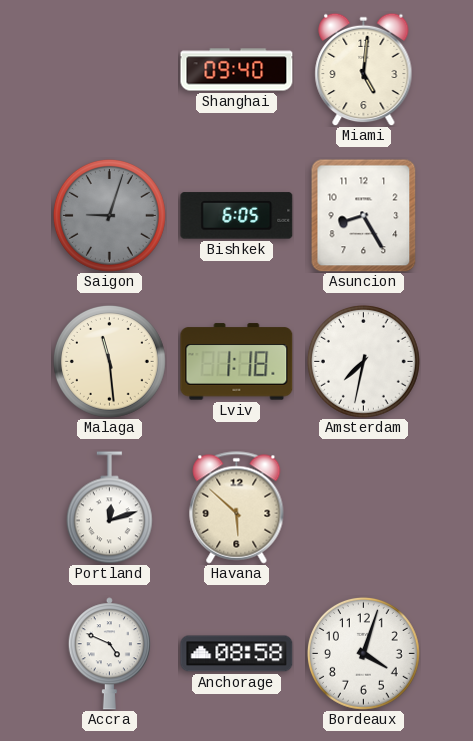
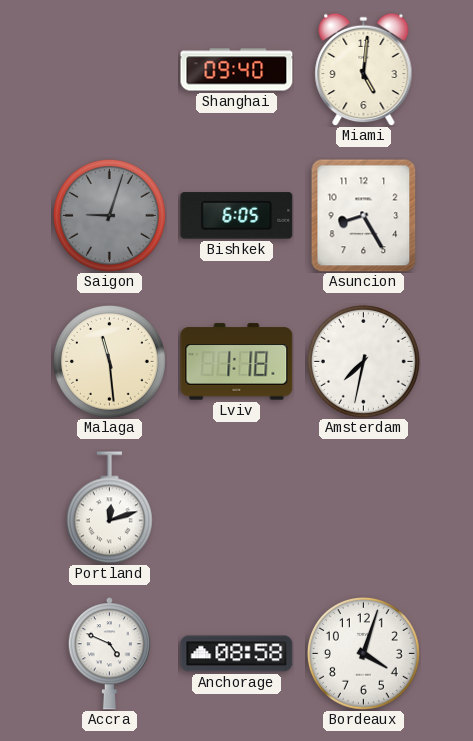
Havana: 5:52 -> none (237, 508)
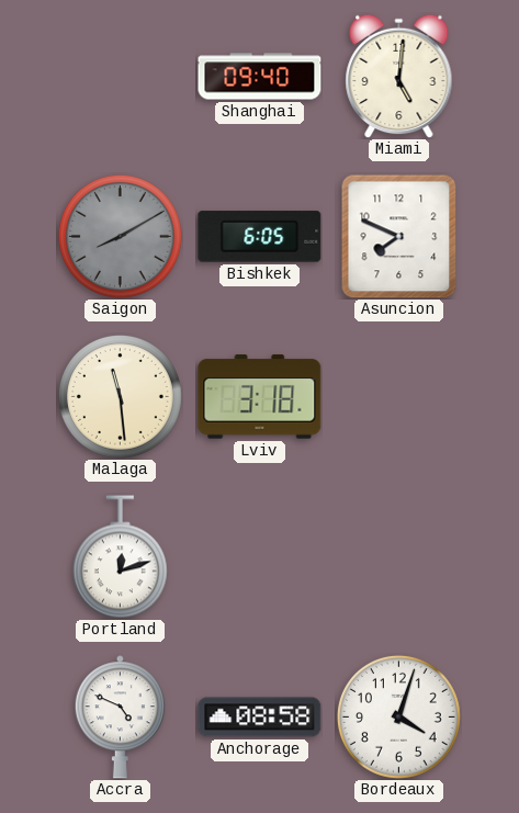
Saigon: 9:03 -> 8:10 (120, 236)
Asuncion: 8:25 -> 7:49 (399, 236)
Lviv: 1:18 -> 3:18 (260, 397)
Amsterdam: 7:32 -> none (363, 361)
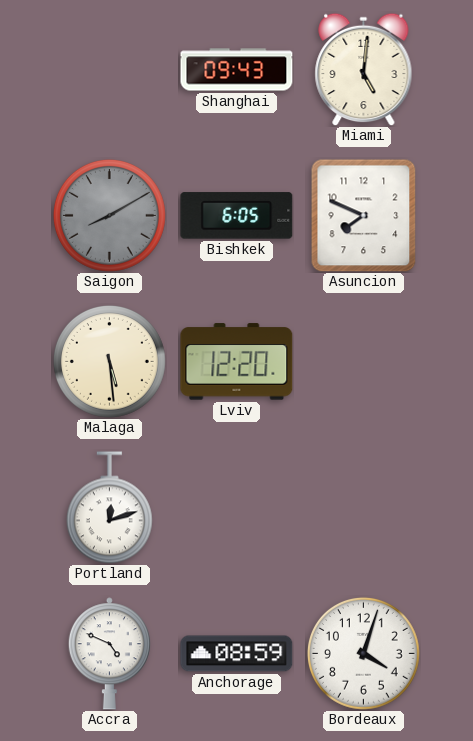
Shanghai: 09:40 -> 09:43 (237, 70)
Malaga: 11:29 -> 5:29 (109, 361)
Lviv: 3:18 -> 12:20 (237, 362)
Anchorage: 08:58 -> 08:59 (237, 654)
